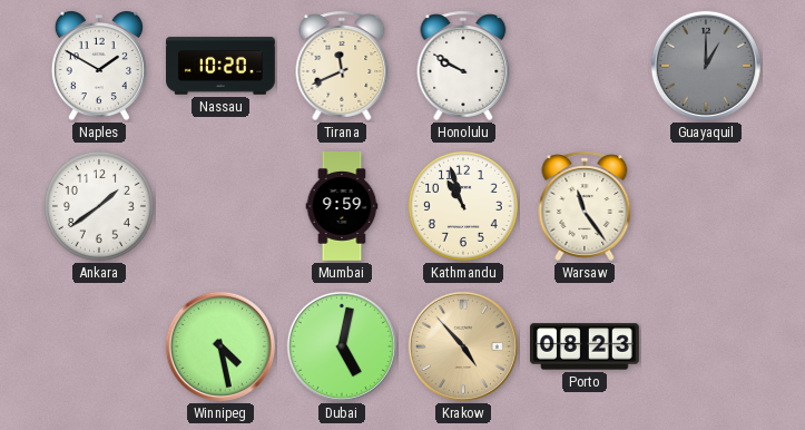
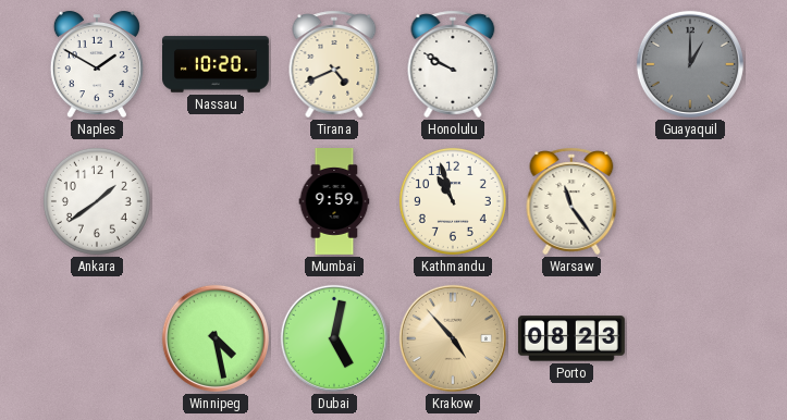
Tirana: 11:41 -> 4:41 (334, 64)
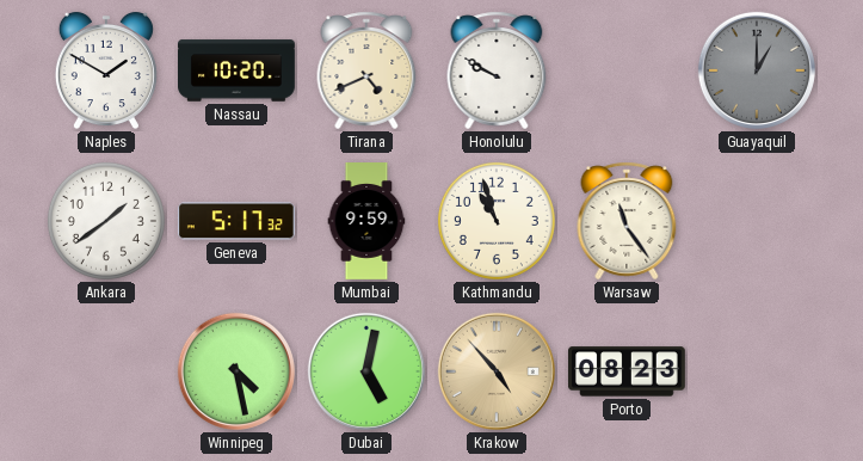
Geneva: none -> 5:17 (236, 221)
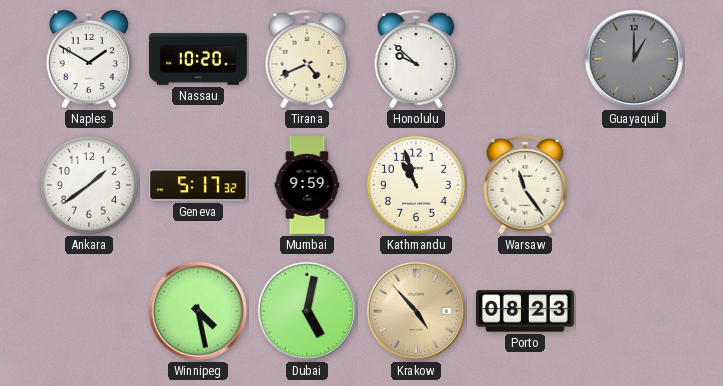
Honolulu: 9:50 -> 9:52 (416, 59)
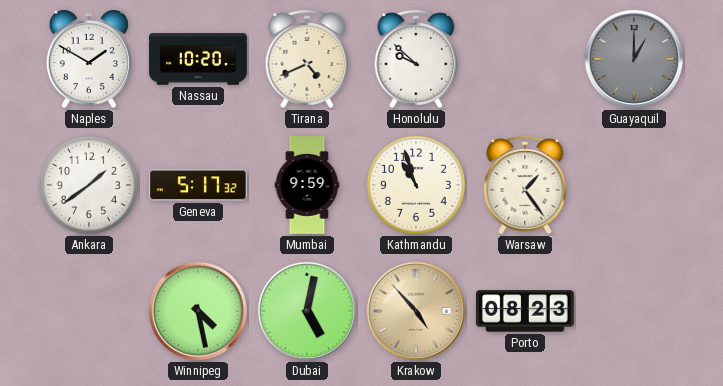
Warsaw: 11:24 -> 1:24 (525, 185)
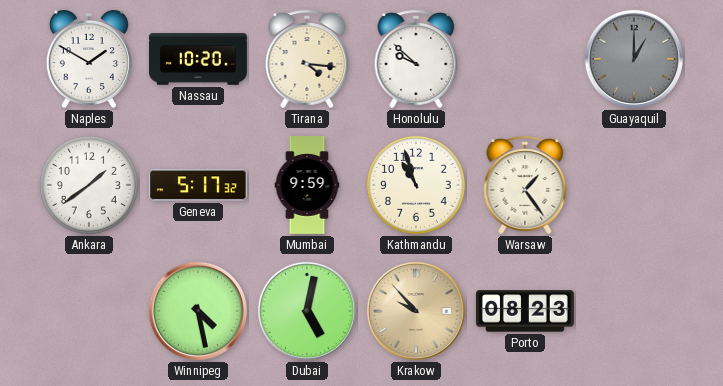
Tirana: 4:41 -> 4:16 (307, 59)
Krakow: 4:53 -> 9:53 (416, 311)
